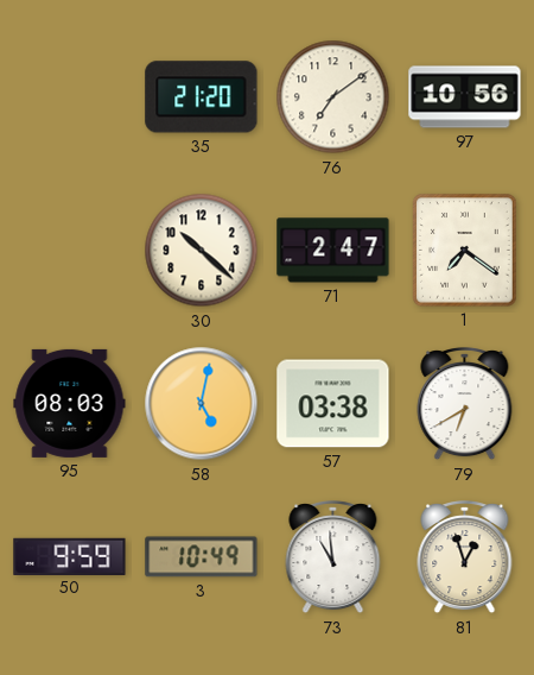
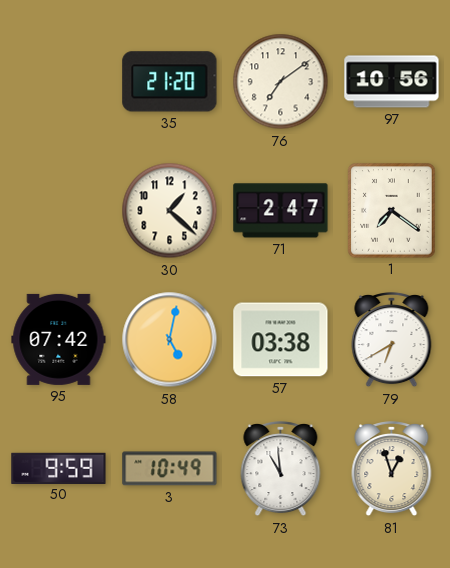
30: 10:22 -> 1:22 (170, 211)
95: 08:03 -> 07:42 (59, 339)
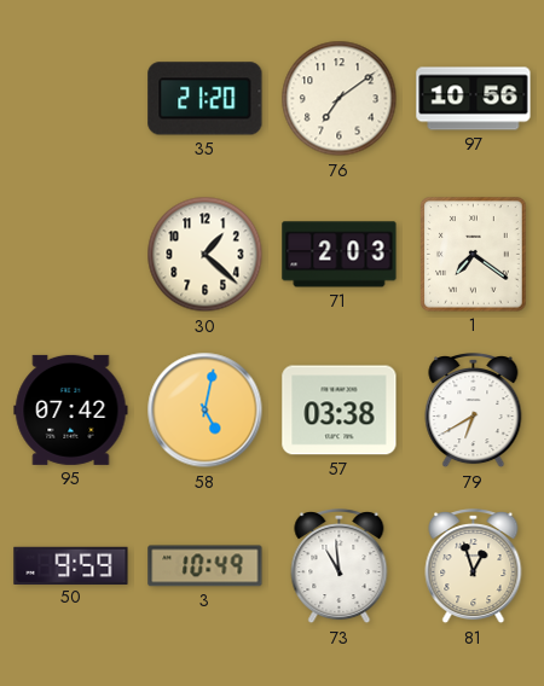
71: 2:47 -> 2:03 (340, 255)
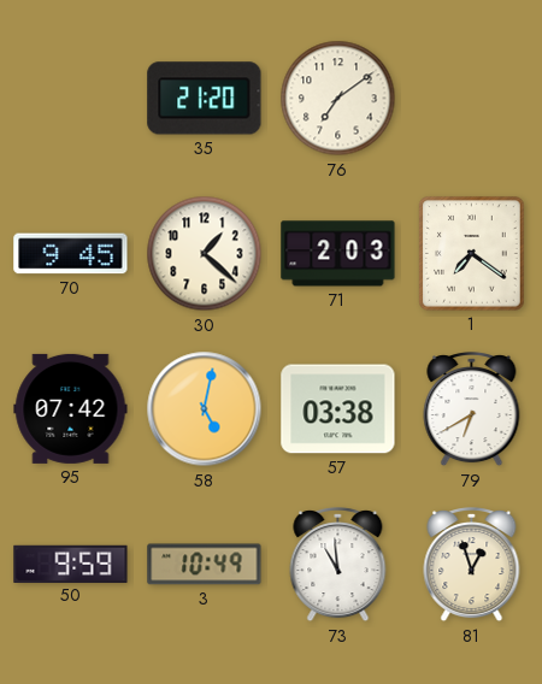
97: 10:56 -> none (474, 99)
70: none -> 9:45 (71, 254)
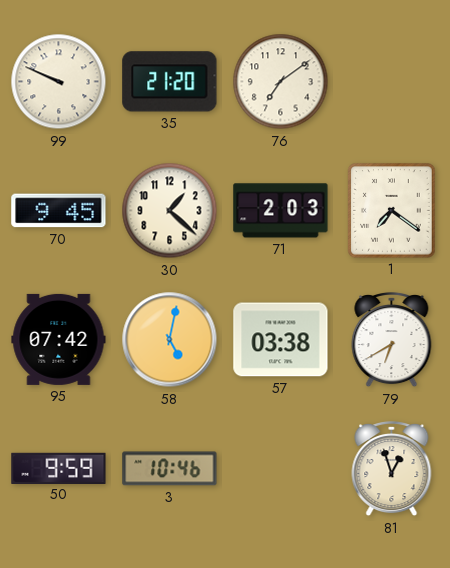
99: none -> 9:49 (59, 82)
3: 10:49 -> 10:46 (170, 469)
73: 10:59 -> none (338, 566)
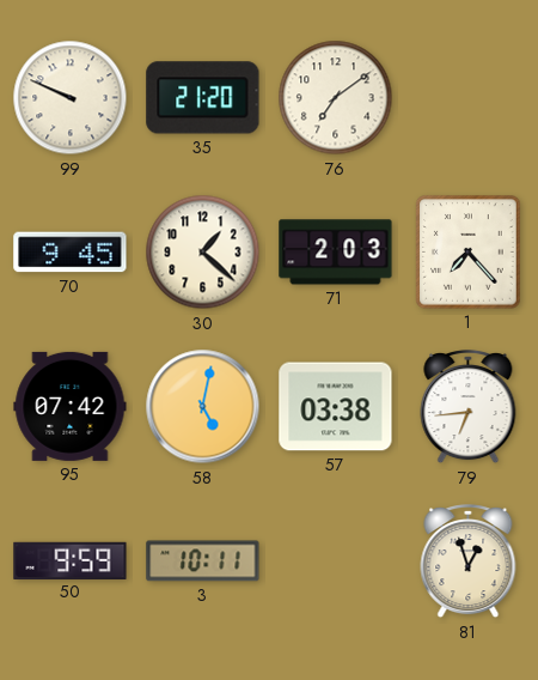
1: 7:21 -> 7:23 (469, 253)
79: 6:40 -> 6:44 (469, 408)
3: 10:46 -> 10:11 (203, 561)
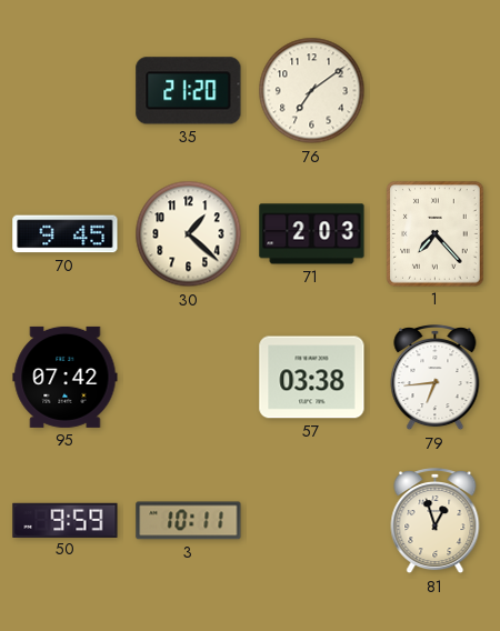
99: 9:49 -> none (71, 98)
58: 5:02 -> none (203, 407)
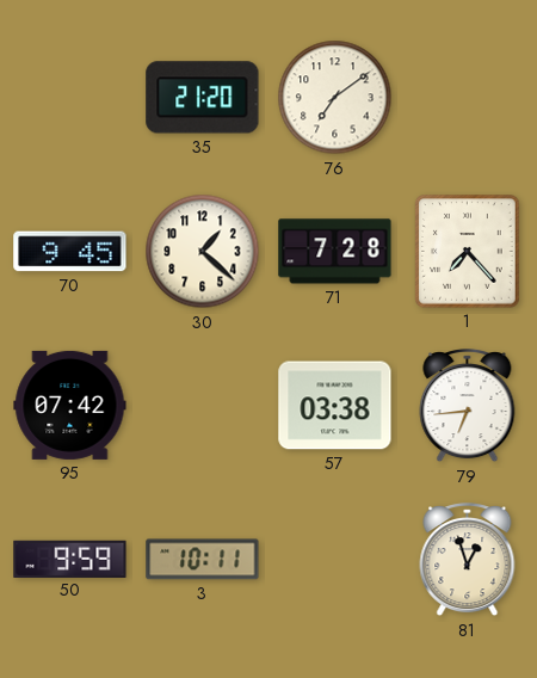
71: 2:03 -> 7:28 (335, 252)
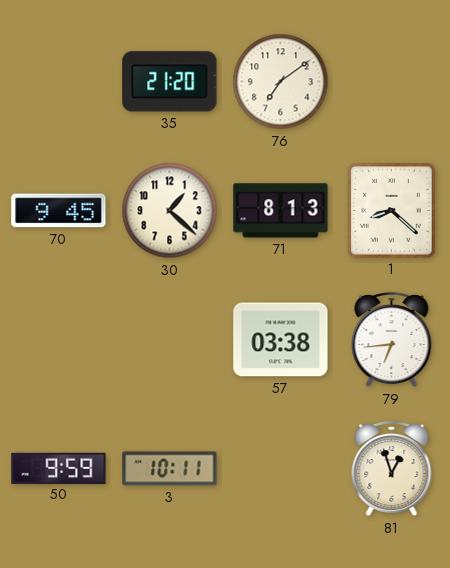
71: 7:28 -> 8:13 (281, 211)
1: 7:23 -> 8:22 (392, 211)
95: 07:42 -> none (70, 405)
